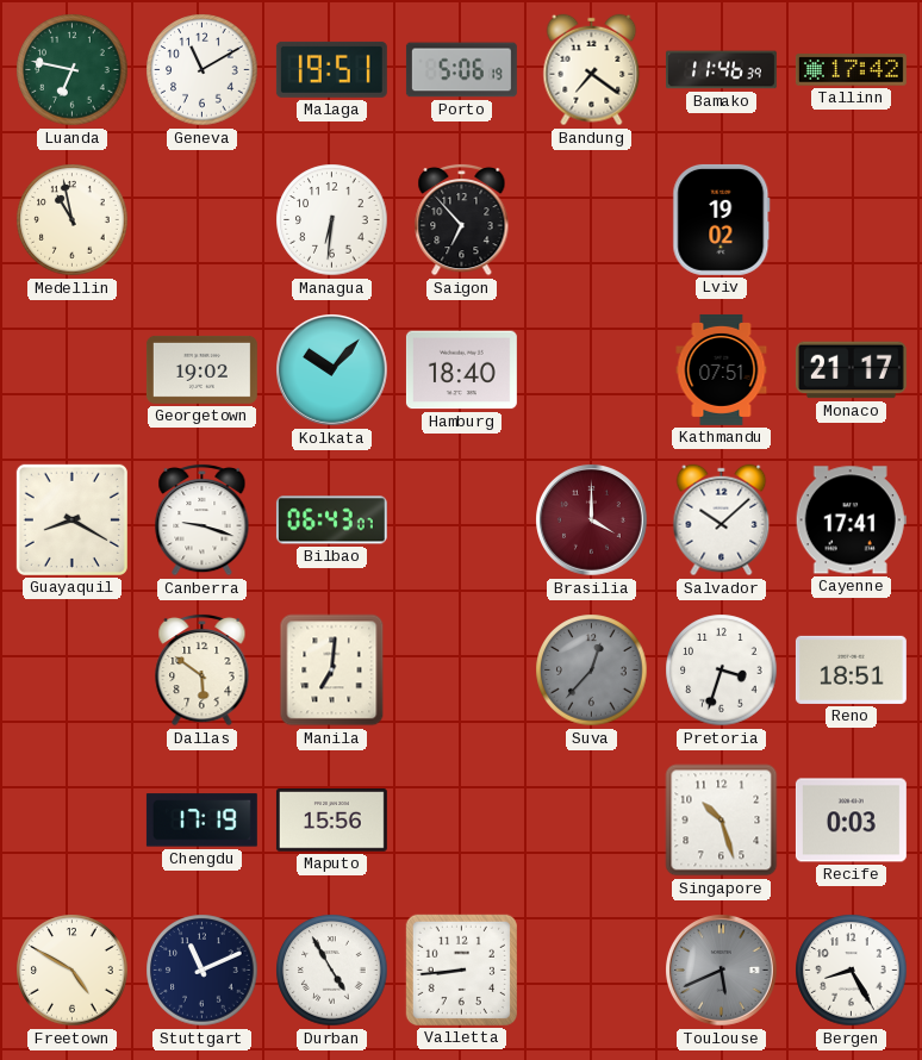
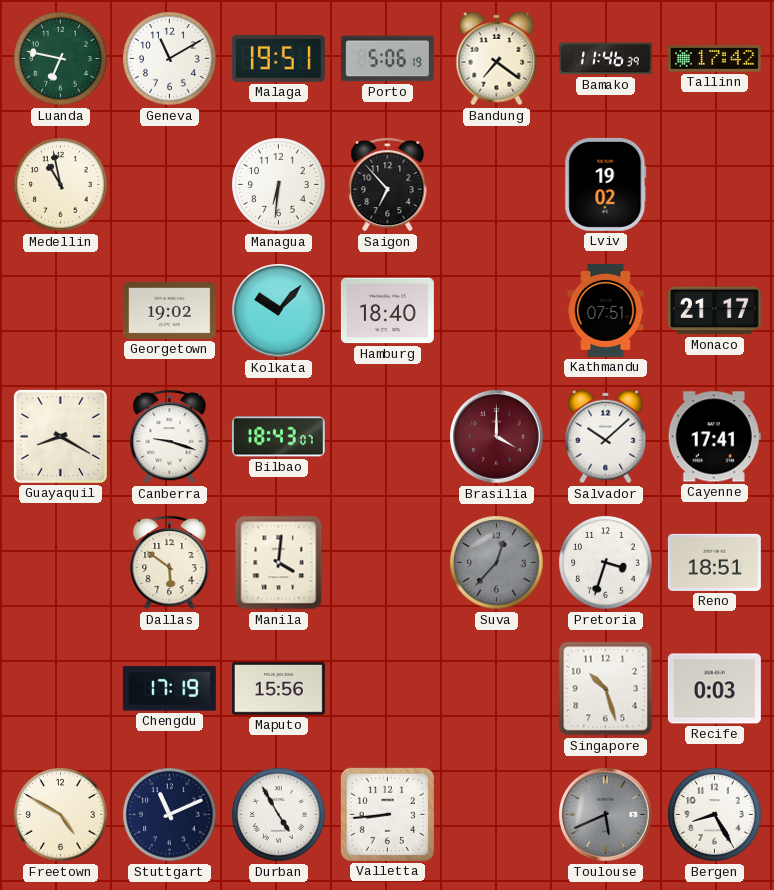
Bilbao: 06:43 -> 18:43 (278, 437)
Manila: 7:01 -> 4:01 (279, 563)
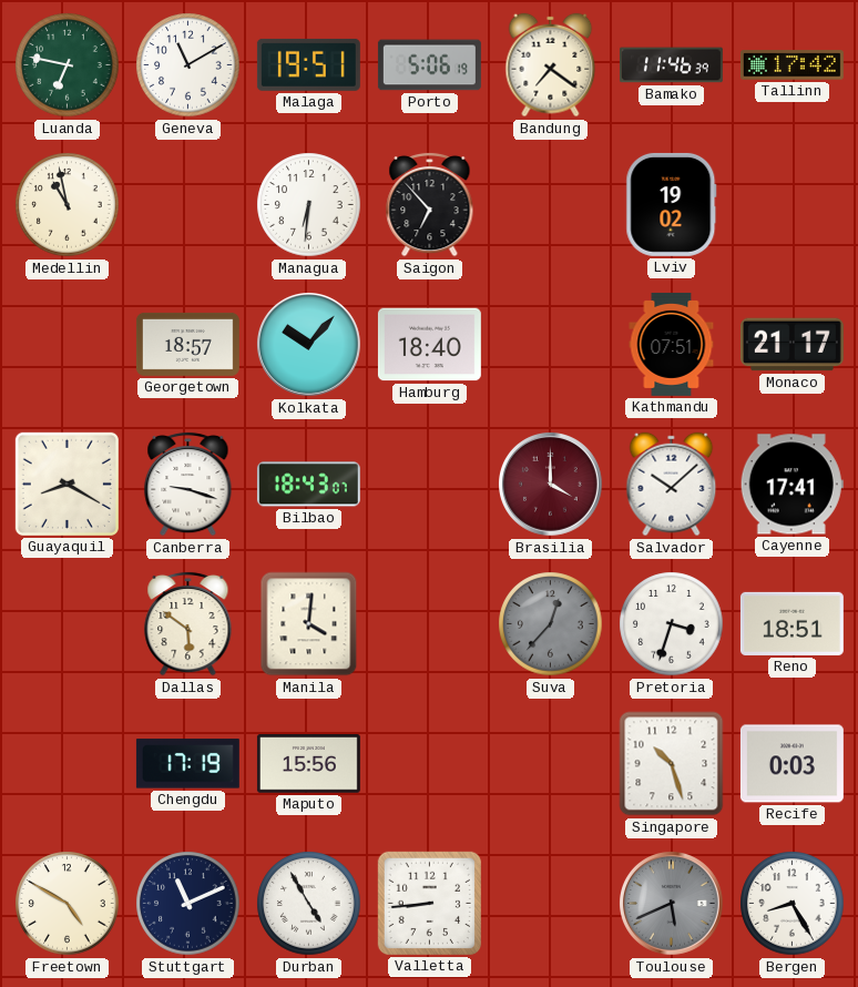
Georgetown: 19:02 -> 18:57 (187, 344)
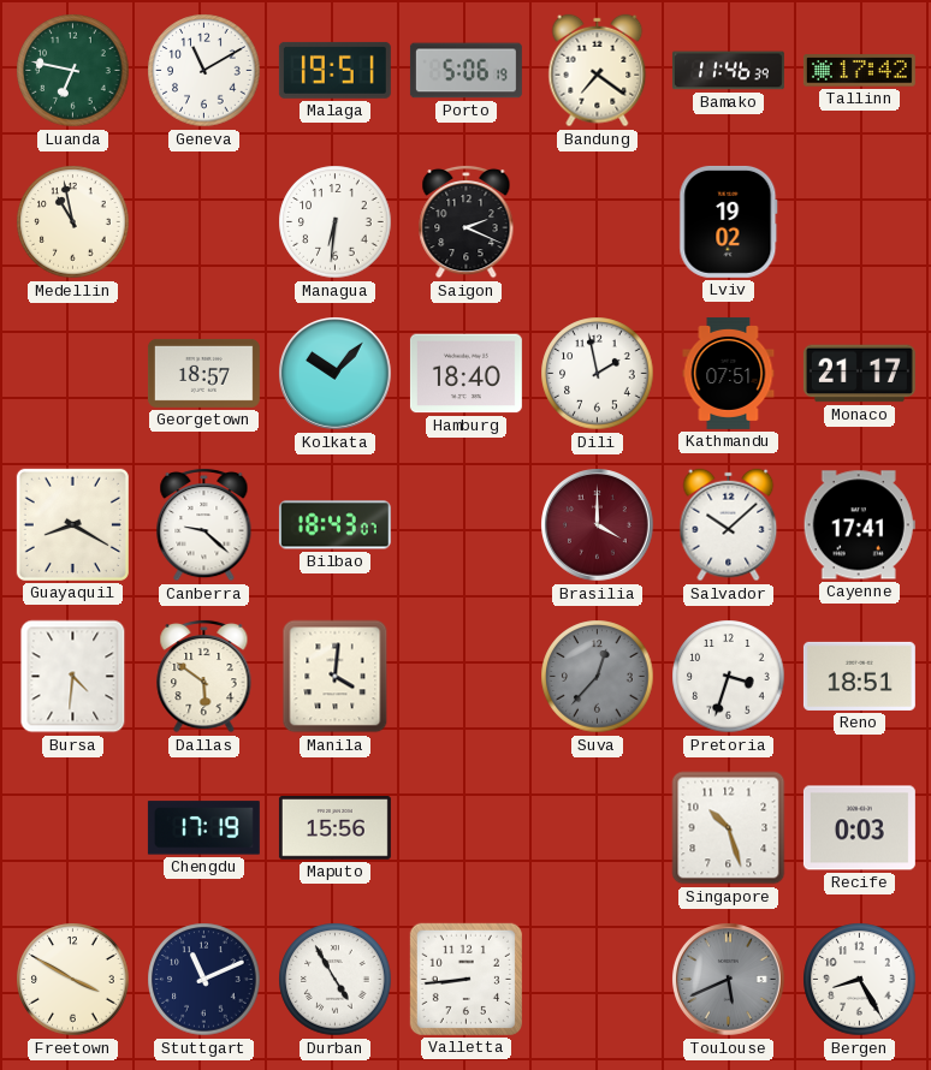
Saigon: 6:53 -> 2:19 (467, 221)
Dili: none -> 1:58 (598, 374)
Canberra: 9:18 -> 9:22 (204, 524)
Bursa: none -> 4:31 (73, 677)
Freetown: 4:50 -> 3:50 (73, 980)
